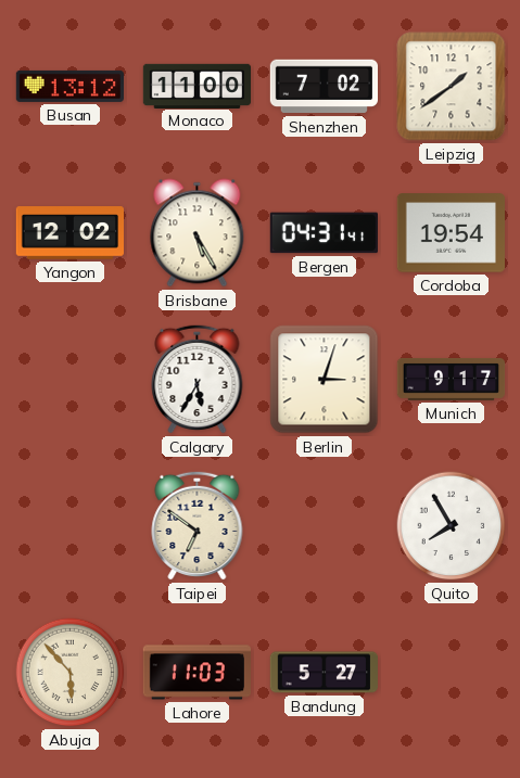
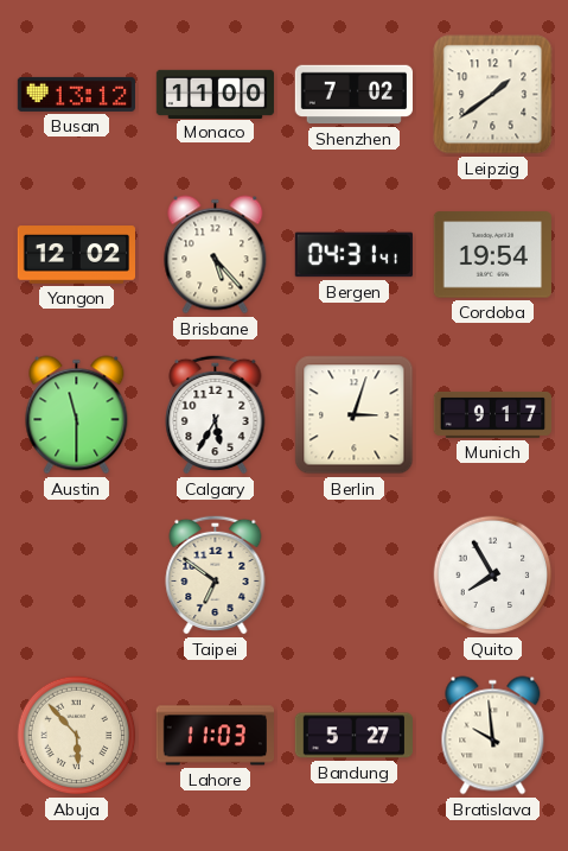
Brisbane: 5:25 -> 5:23 (216, 255)
Austin: none -> 11:30 (77, 415)
Bratislava: none -> 9:59 (493, 736)
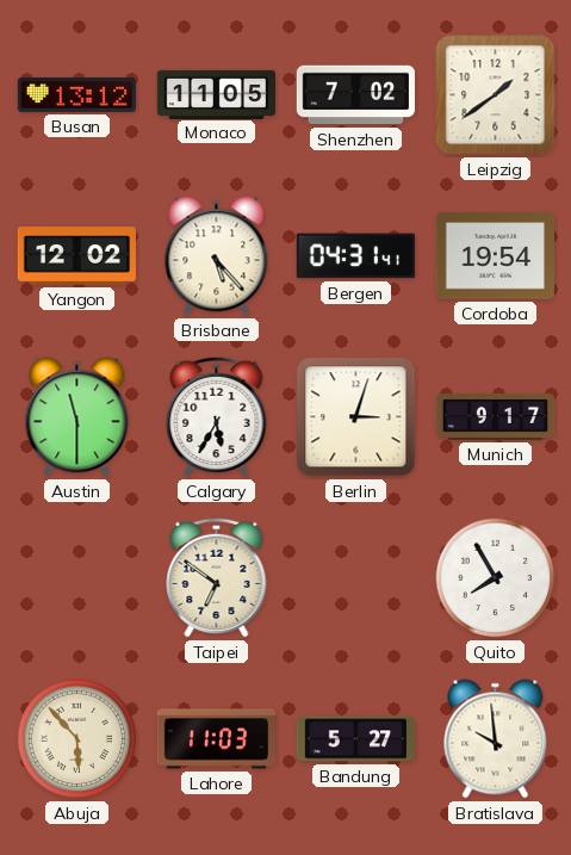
Monaco: 11:00 -> 11:05 (217, 94)
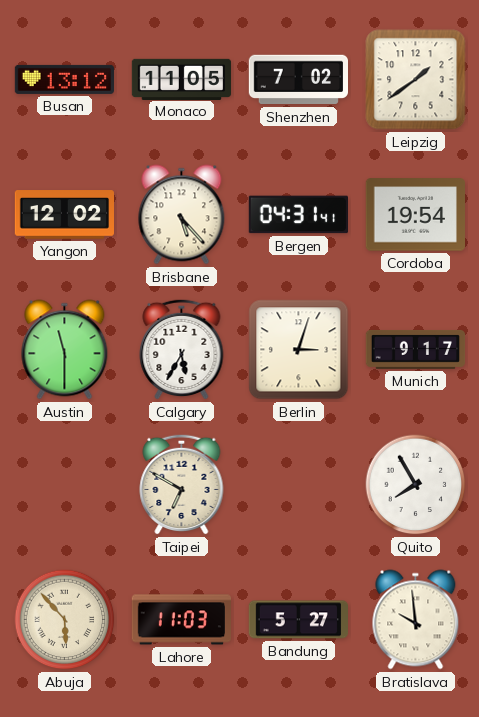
Taipei: 6:51 -> 6:50 (182, 484)
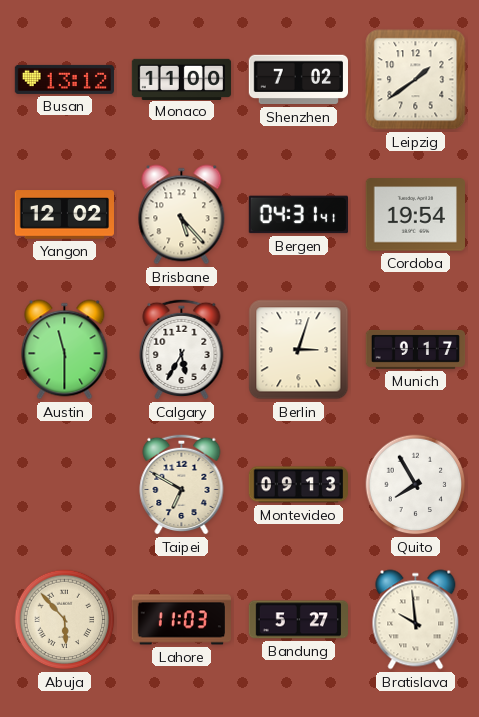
Monaco: 11:05 -> 11:00 (182, 79)
Montevideo: none -> 09:13 (298, 485)
